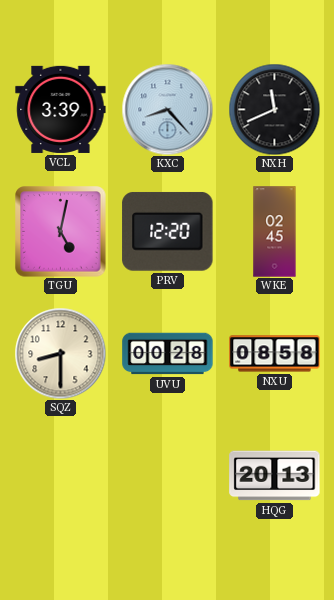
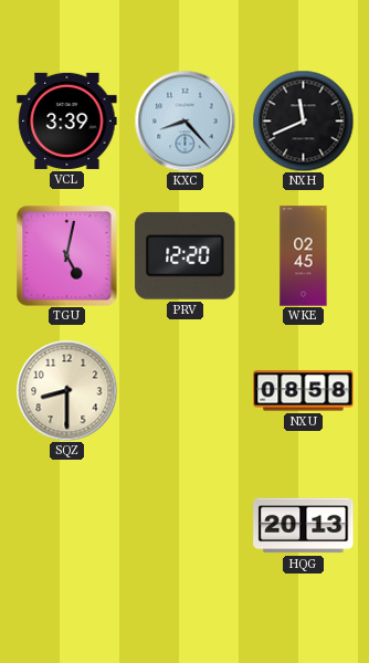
UVU: 00:28 -> none (168, 354)
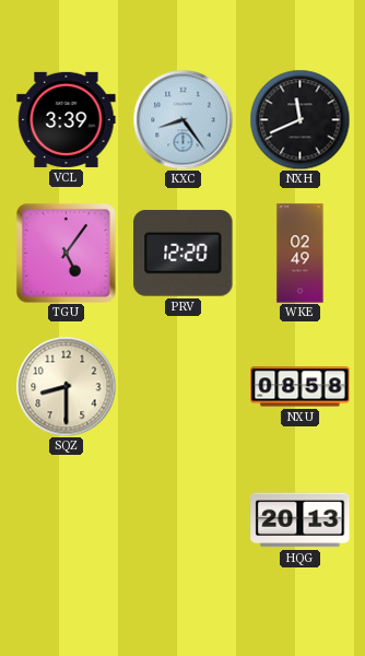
KXC: 8:23 -> 8:24 (182, 119)
TGU: 5:02 -> 5:06 (67, 254)
WKE: 02:45 -> 02:49 (301, 254)
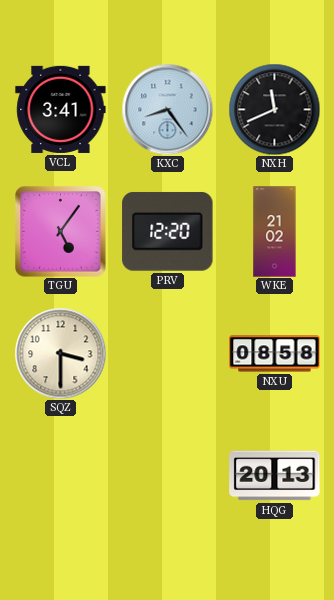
VCL: 3:39 -> 3:41 (61, 109)
WKE: 02:49 -> 21:02 (275, 232)
SQZ: 8:30 -> 3:30 (60, 353)
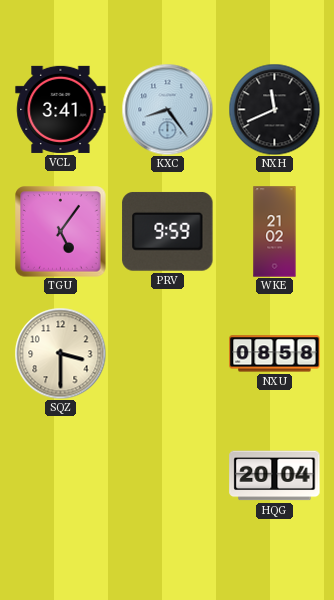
PRV: 12:20 -> 9:59 (168, 231)
HQG: 20:13 -> 20:04 (275, 476)
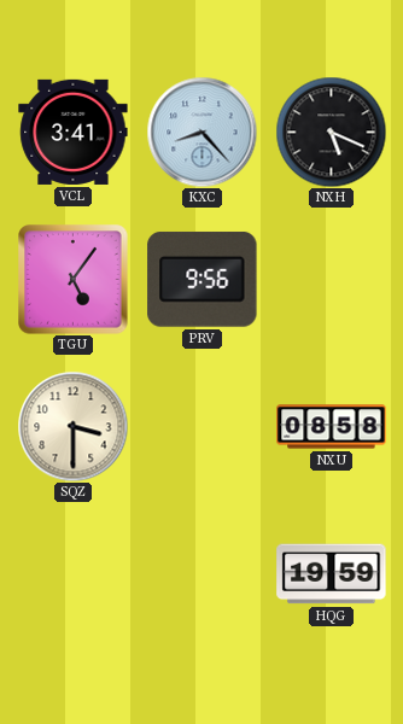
KXC: 8:24 -> 8:23 (201, 132)
NXH: 11:41 -> 5:19 (331, 132)
PRV: 9:59 -> 9:56 (203, 279)
WKE: 21:02 -> none (275, 232)
HQG: 20:04 -> 19:59 (332, 574)
